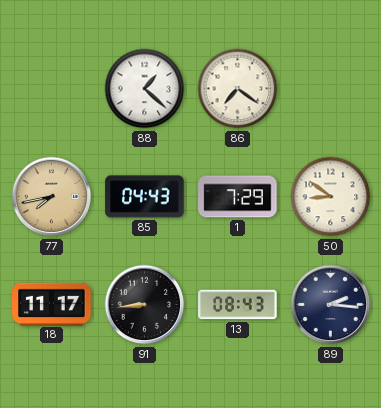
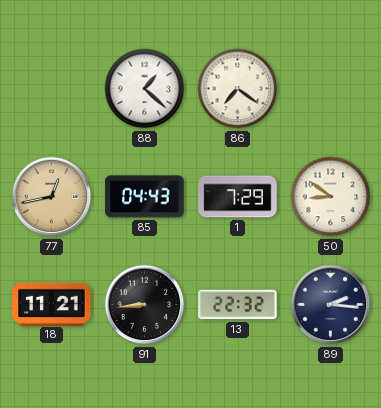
77: 7:43 -> 12:43 (52, 197)
18: 11:17 -> 11:21 (52, 304)
13: 08:43 -> 22:32 (238, 305)
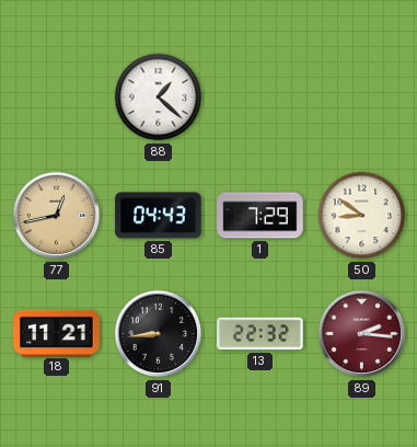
86: 7:21 -> none (238, 89)
89 dial: navy -> burgundy (362, 334)
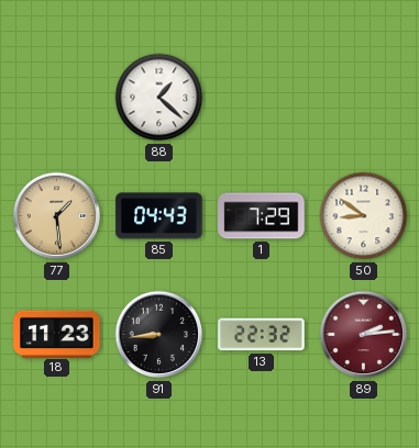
77: 12:43 -> 1:29 (57, 216)
18: 11:21 -> 11:23 (57, 334)
89: 2:16 -> 2:14 (364, 335)
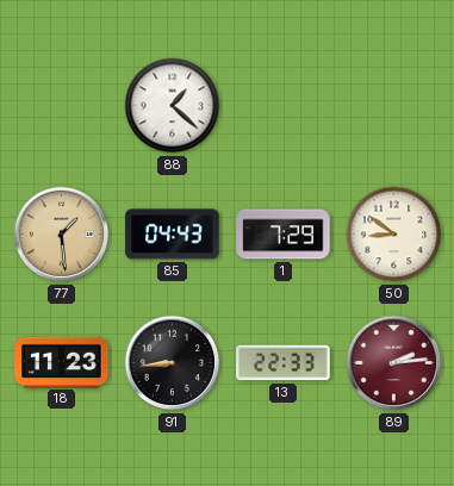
13: 22:32 -> 22:33 (284, 363)
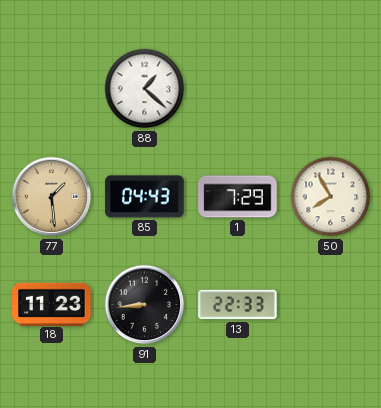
50: 8:51 -> 7:55 (331, 197)
89: 2:14 -> none (394, 363)
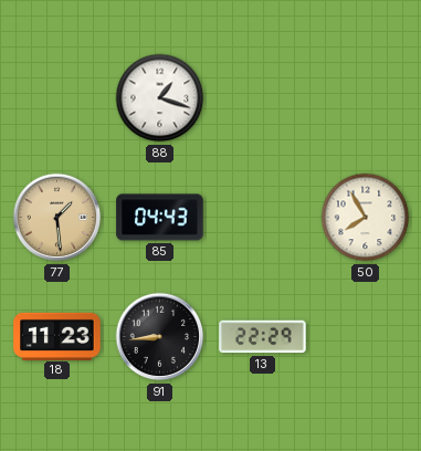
88: 1:22 -> 1:18 (160, 98)
1: 7:29 -> none (238, 197)
13: 22:33 -> 22:29 (263, 337)
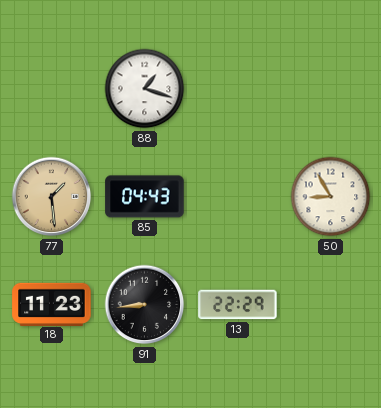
50: 7:55 -> 8:55 (331, 197)
